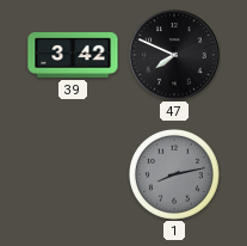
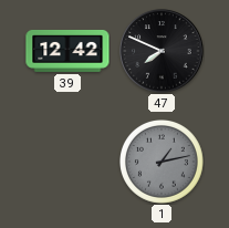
39: 3:42 -> 12:42 (67, 51)
1: 8:13 -> 1:13 (163, 163)
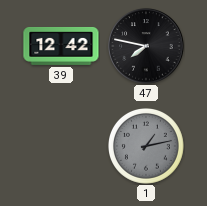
47: 7:49 -> 7:47 (146, 46)
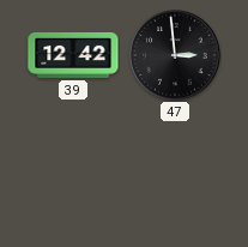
47: 7:47 -> 2:59 (175, 55)
1: 1:13 -> none (147, 147)
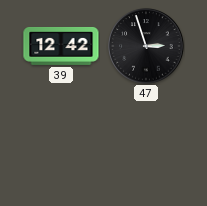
47: 2:59 -> 2:57 (146, 46)
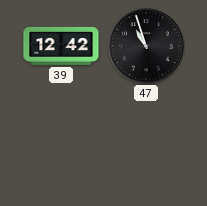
47: 2:57 -> 10:57 (146, 46)
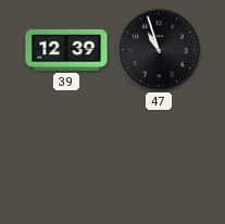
39: 12:42 -> 12:39 (66, 50)
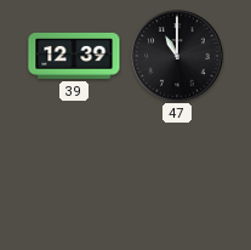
47: 10:57 -> 11:00 (177, 56)
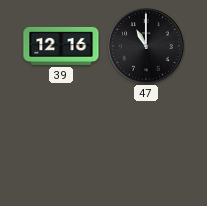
39: 12:39 -> 12:16 (61, 46)
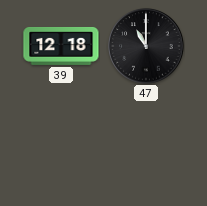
39: 12:16 -> 12:18 (61, 46)
